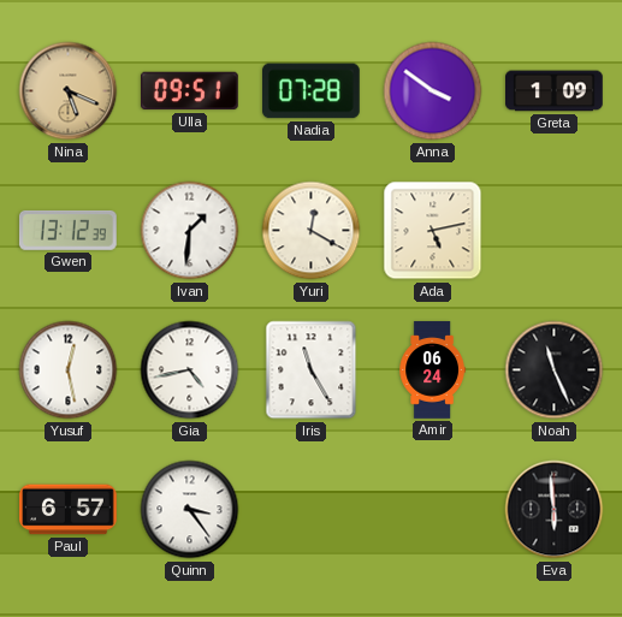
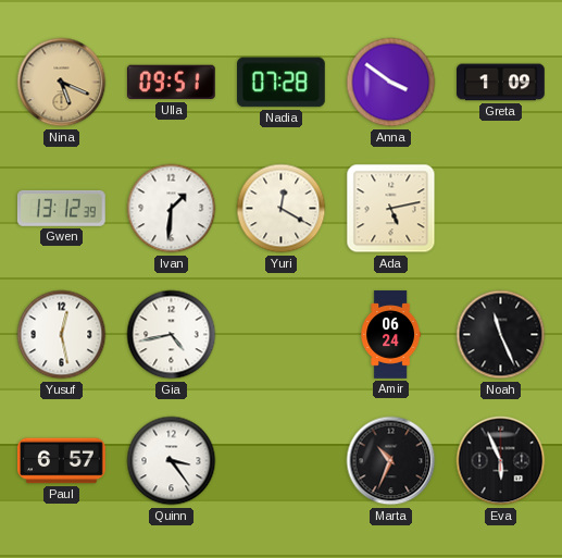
Iris: 11:25 -> none (312, 370)
Marta: none -> 10:34 (391, 461)
Eva: 5:59 -> 5:56 (501, 461)
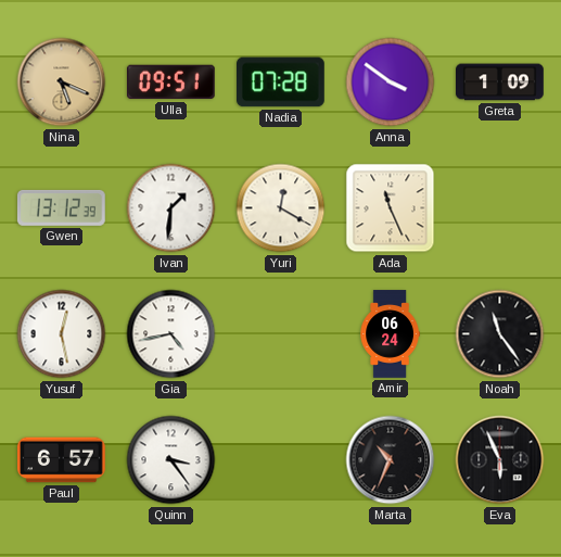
Ada: 5:13 -> 11:26 (391, 208)
Noah: 11:26 -> 11:24 (500, 334)
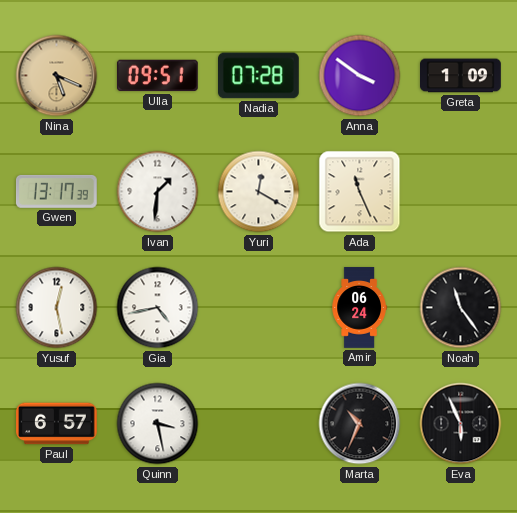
Gwen: 13:12 -> 13:17 (56, 191)
Quinn: 3:24 -> 3:28 (158, 424)
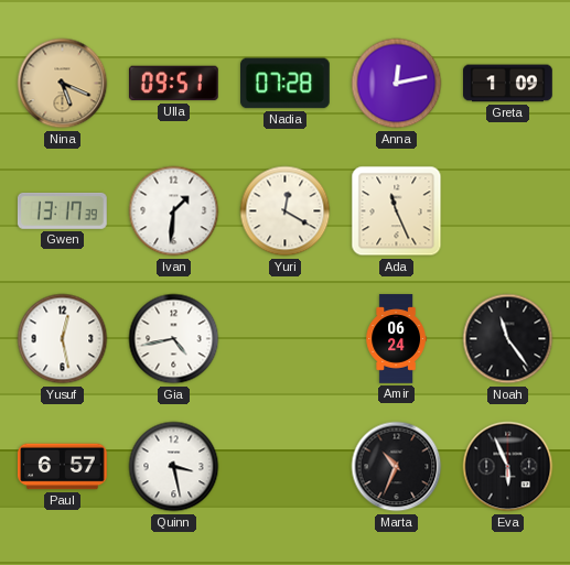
Anna: 3:51 -> 12:13 (397, 84)
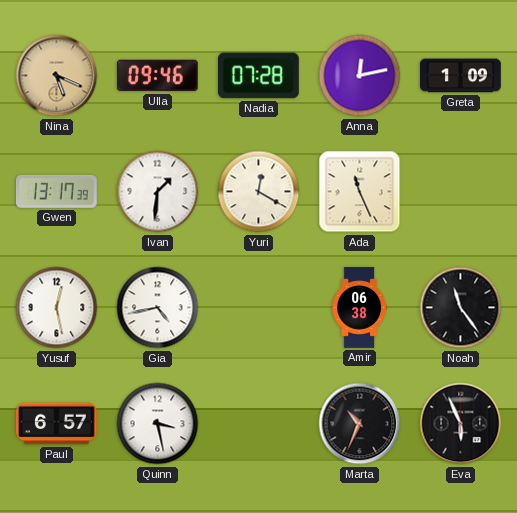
Ulla: 09:51 -> 09:46 (157, 76)
Amir: 06:24 -> 06:38 (359, 308)
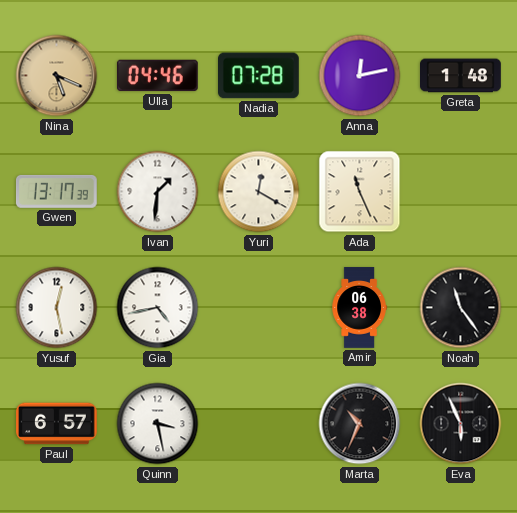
Ulla: 09:46 -> 04:46 (157, 76)
Greta: 1:09 -> 1:48 (461, 76)
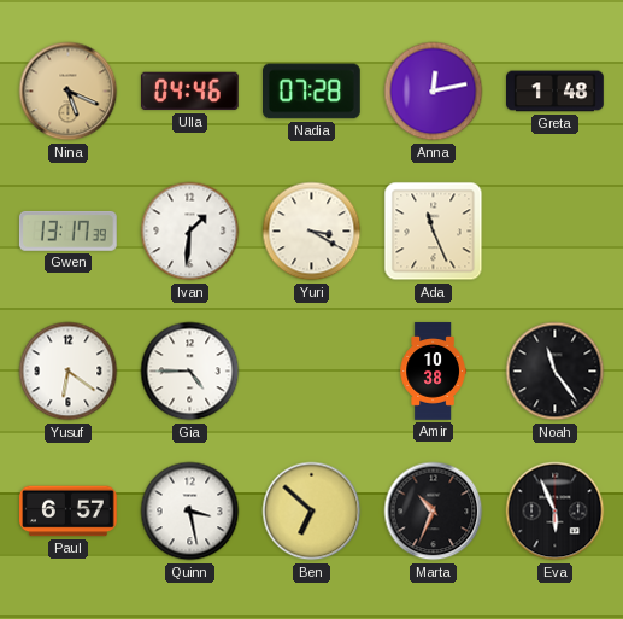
Yuri: 12:20 -> 3:20 (312, 232)
Yusuf: 12:28 -> 6:21 (69, 372)
Gia: 4:43 -> 4:45 (190, 372)
Amir: 06:38 -> 10:38 (433, 372)
Ben: none -> 6:52 (312, 512)
